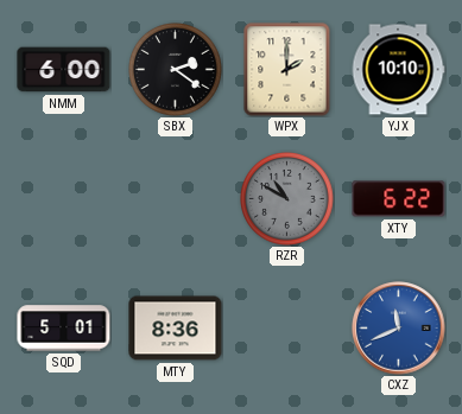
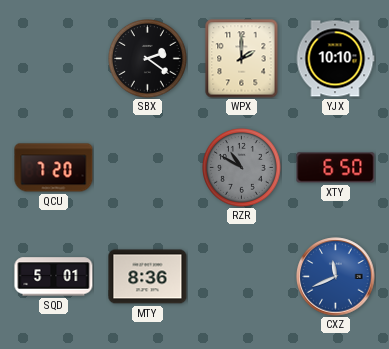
NMM: 6:00 -> none (64, 70)
QCU: none -> 7:20 (54, 168)
XTY: 6:22 -> 6:50 (336, 168)
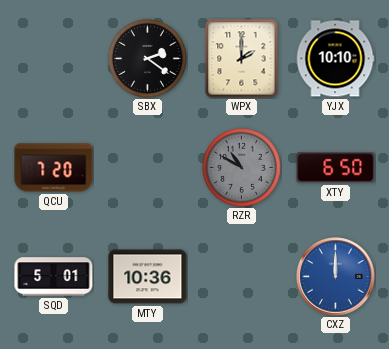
MTY: 8:36 -> 10:36 (148, 277)
CXZ: 11:41 -> 12:00 (336, 277)
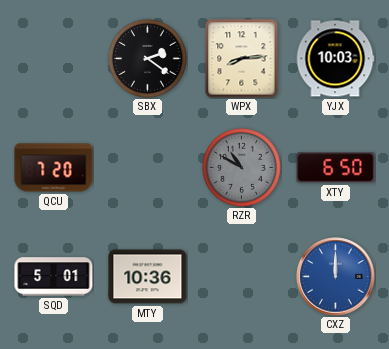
WPX: 2:00 -> 8:14 (242, 59)
YJX: 10:10 -> 10:03 (335, 59)
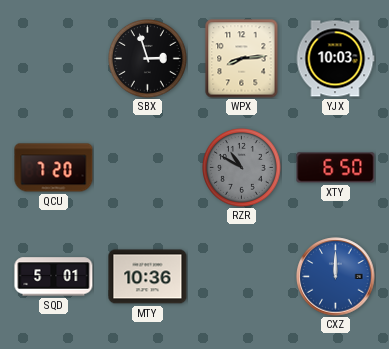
SBX: 2:21 -> 2:57 (148, 59)
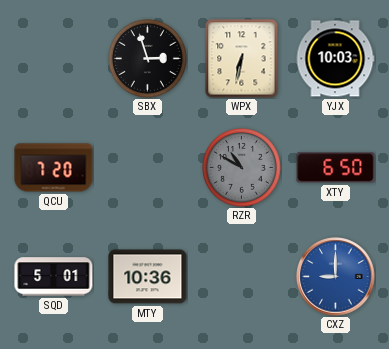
WPX: 8:14 -> 6:32 (242, 59)
CXZ: 12:00 -> 9:00 (336, 277)
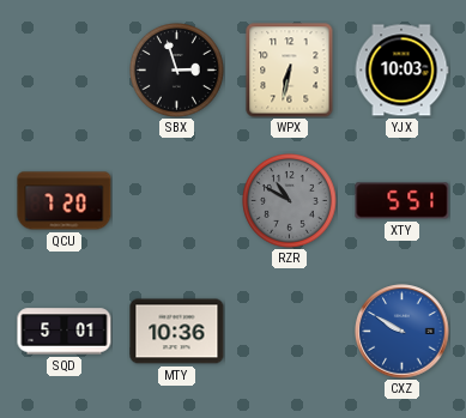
XTY: 6:50 -> 5:51 (403, 201)
CXZ: 9:00 -> 9:50 (403, 332)
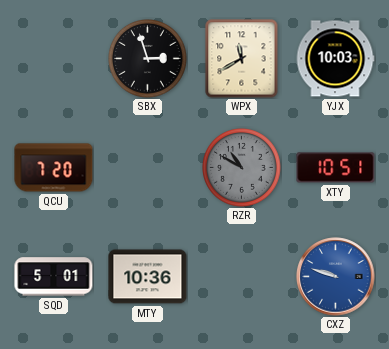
WPX: 6:32 -> 11:40 (242, 59)
XTY: 5:51 -> 10:51 (336, 168)
CXZ: 9:50 -> 9:48 (336, 277)
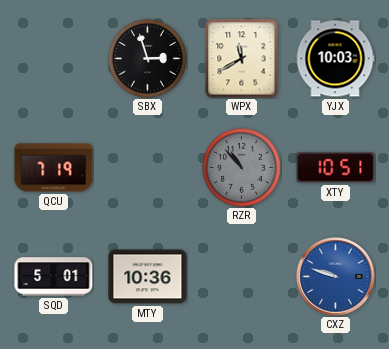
QCU: 7:20 -> 7:19 (54, 168)
RZR: 10:50 -> 10:53 (242, 168)
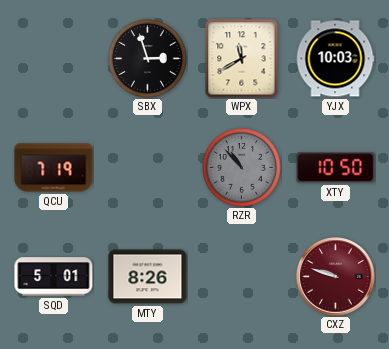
XTY: 10:51 -> 10:50 (336, 168)
MTY: 10:36 -> 8:26 (148, 277)
CXZ dial: blue -> burgundy (336, 277)
